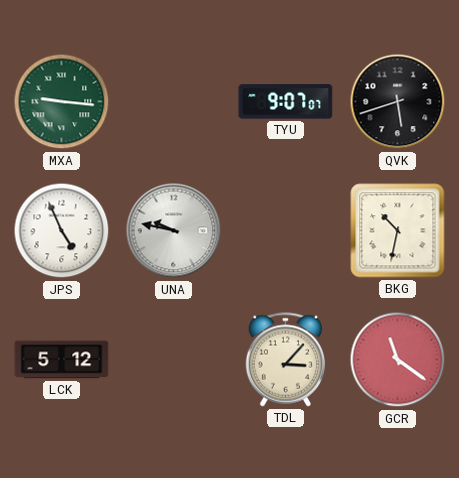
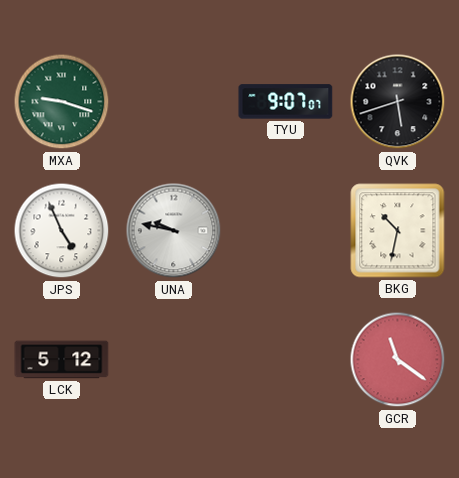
MXA: 9:16 -> 9:18 (62, 102)
TDL: 3:07 -> none (286, 360)
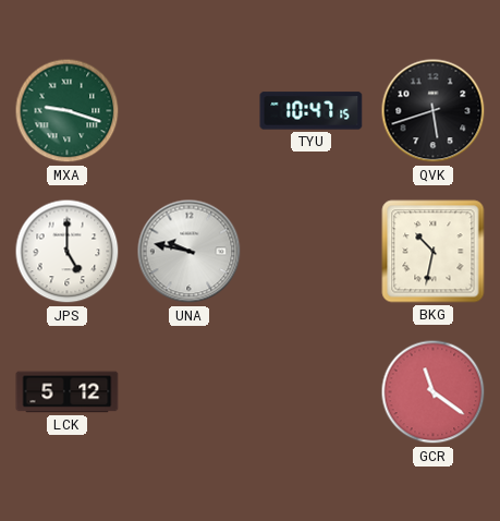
TYU: 9:07 -> 10:47 (312, 111)
JPS: 4:56 -> 5:00 (68, 252)
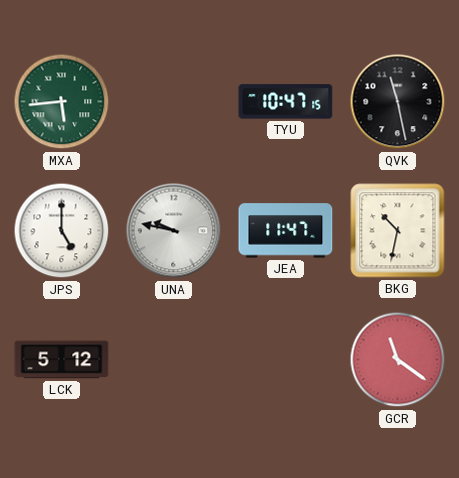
MXA: 9:18 -> 5:44 (62, 102)
QVK: 5:42 -> 11:28 (398, 102)
JEA: none -> 11:47 (286, 231)
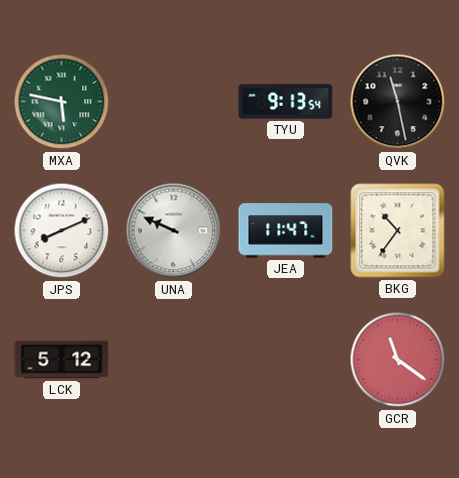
MXA: 5:44 -> 5:47 (62, 102)
TYU: 10:47 -> 9:13 (286, 102)
JPS: 5:00 -> 8:11 (62, 231)
UNA: 9:47 -> 9:49 (174, 231)
BKG: 10:32 -> 10:36 (398, 231)
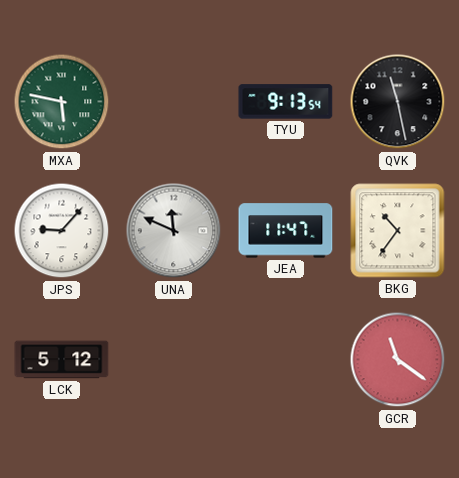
JPS: 8:11 -> 9:07 (62, 231)
UNA: 9:49 -> 11:49 (174, 231)
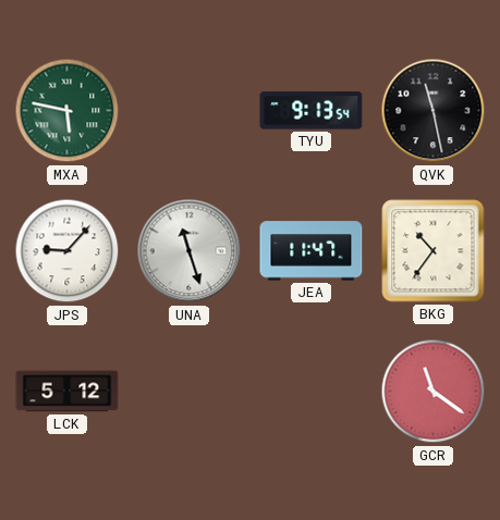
UNA: 11:49 -> 11:27 (190, 251)
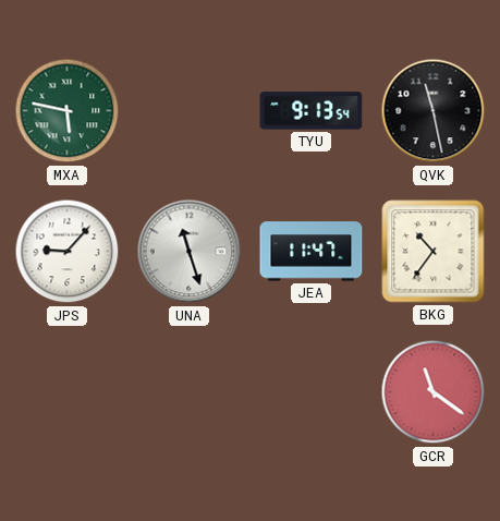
LCK: 5:12 -> none (68, 392)
